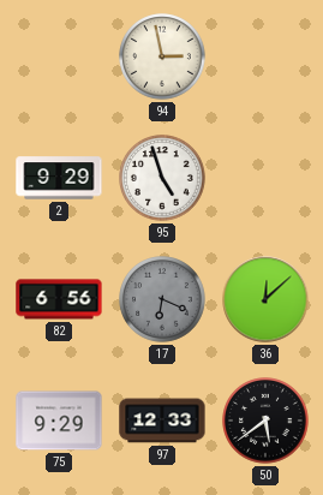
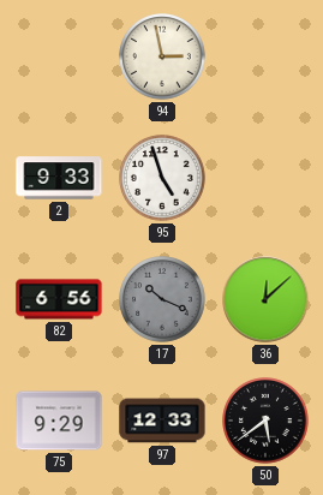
2: 9:29 -> 9:33 (59, 178)
17: 6:19 -> 10:19 (162, 299)
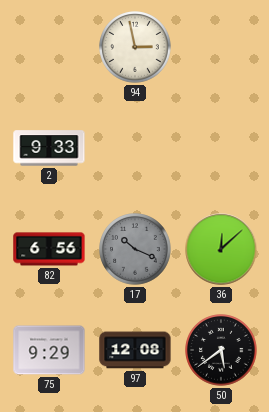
95: 4:57 -> none (162, 178)
97: 12:33 -> 12:08 (135, 350)
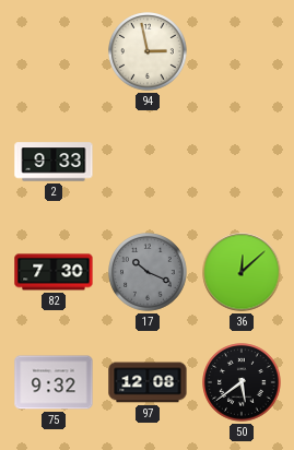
82: 6:56 -> 7:30 (54, 272)
75: 9:29 -> 9:32 (54, 382)
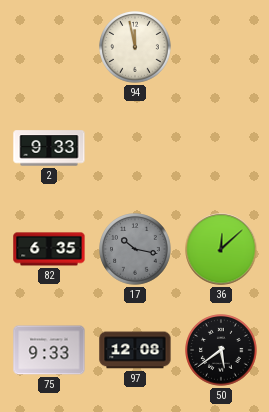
94: 2:58 -> 11:58 (135, 47)
82: 7:30 -> 6:35 (49, 249)
17: 10:19 -> 10:17 (135, 249)
75: 9:32 -> 9:33 (49, 350)
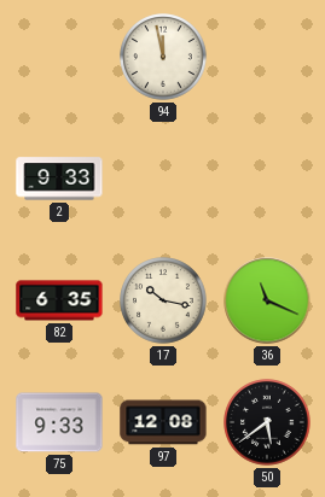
17 dial: grey -> cream (163, 300)
36: 12:08 -> 11:19 (267, 300)
